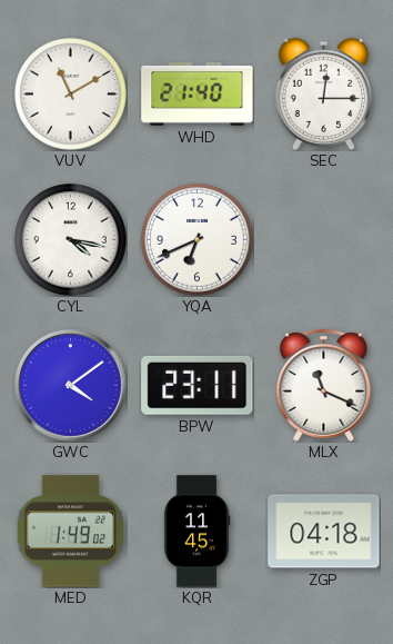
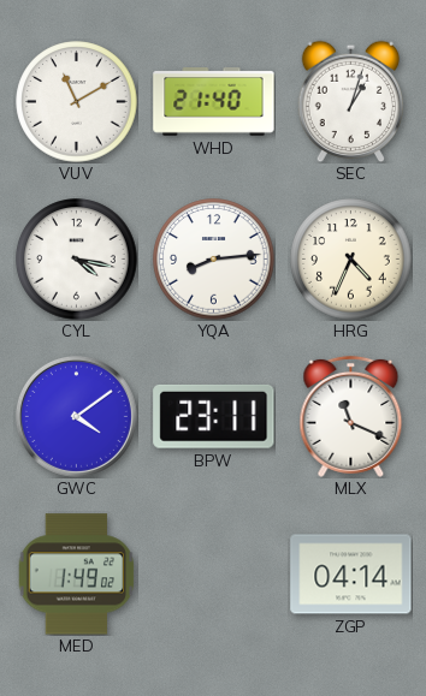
SEC: 12:15 -> 1:03 (351, 101)
YQA: 6:41 -> 8:14 (214, 260)
HRG: none -> 4:34 (351, 260)
KQR: 11:45 -> none (196, 532)
ZGP: 04:18 -> 04:14 (351, 575)
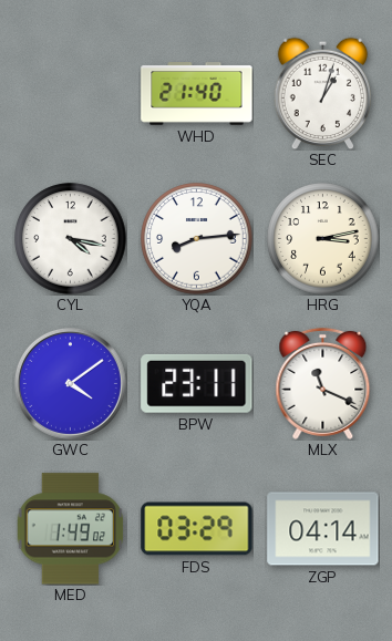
VUV: 11:10 -> none (77, 102)
HRG: 4:34 -> 3:13 (323, 239)
FDS: none -> 03:29 (197, 529)
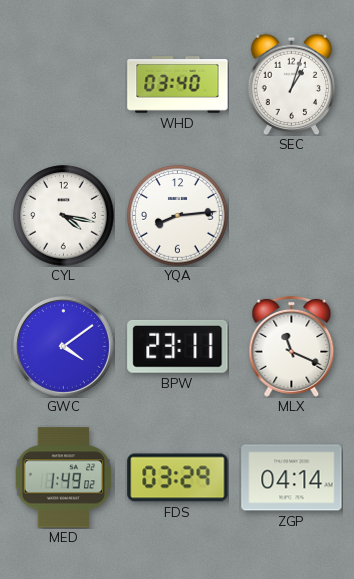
WHD: 21:40 -> 03:40 (178, 85)
HRG: 3:13 -> none (323, 239)
